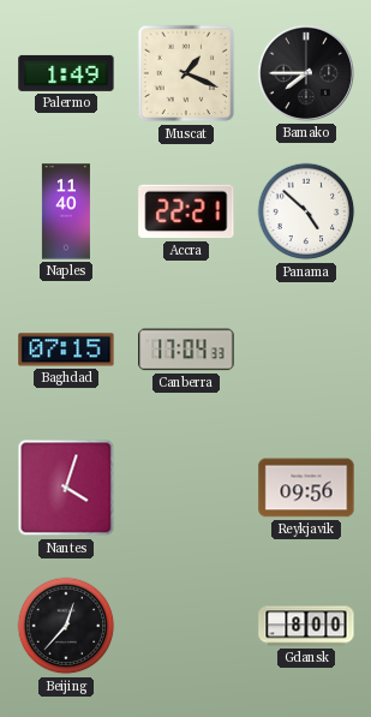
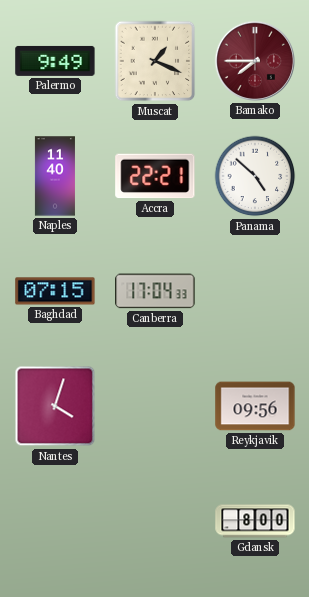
Palermo: 1:49 -> 9:49 (55, 61)
Bamako dial: black -> burgundy (255, 61)
Beijing: 12:37 -> none (66, 626)
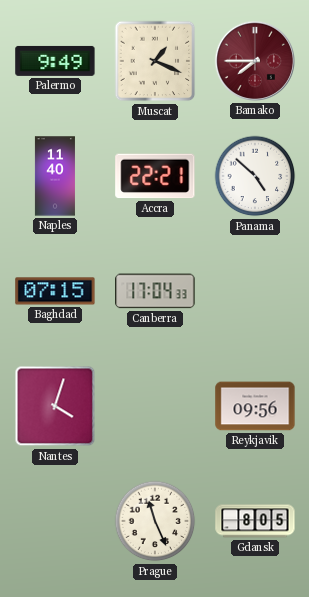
Prague: none -> 11:26 (155, 521)
Gdansk: 8:00 -> 8:05 (255, 521)
